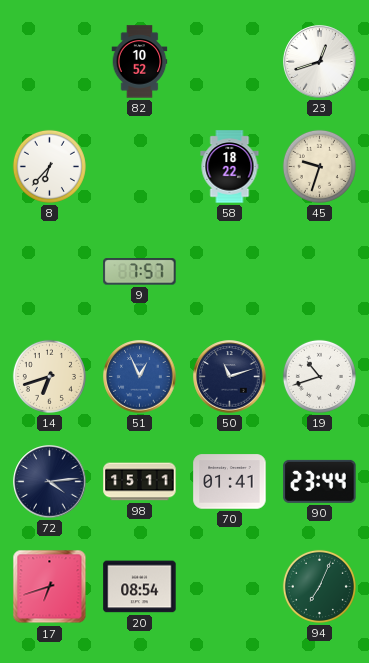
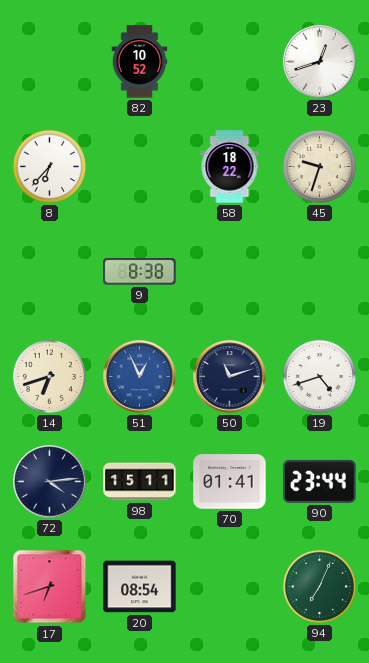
9: 7:57 -> 8:38 (140, 272)
19: 10:42 -> 4:42 (319, 376)
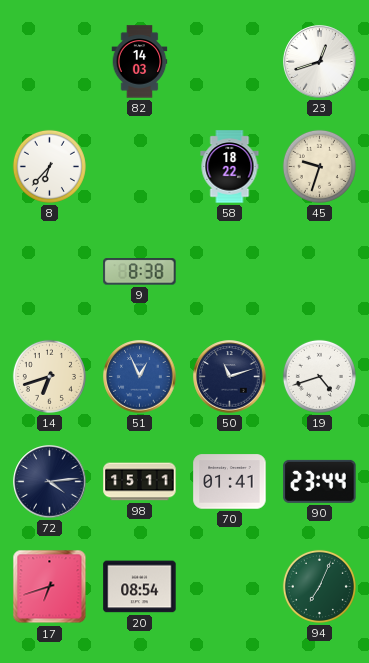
82: 10:52 -> 14:03 (140, 62)
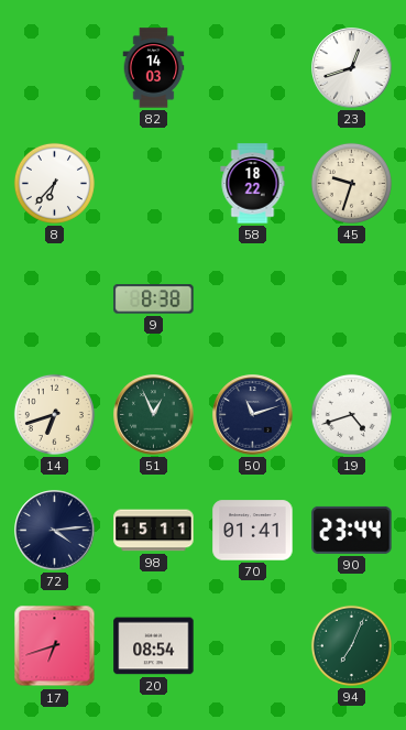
51 dial: blue -> green (154, 415)
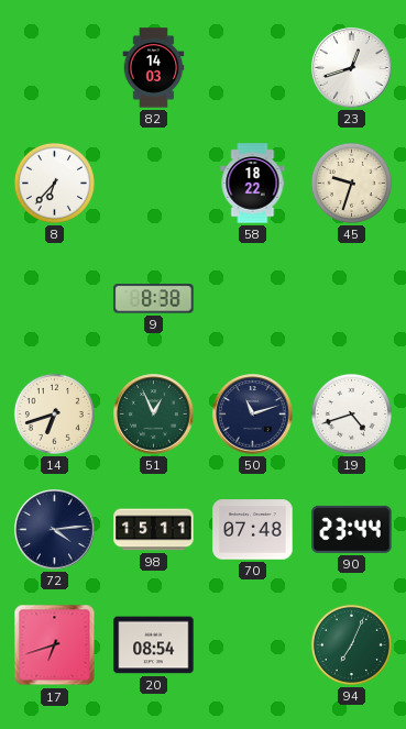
70: 01:41 -> 07:48 (253, 530)
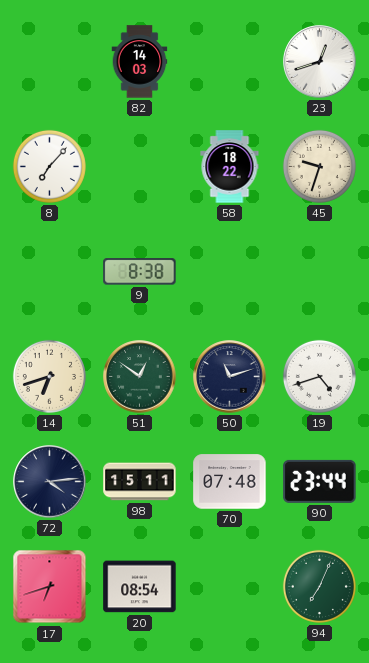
8: 6:37 -> 7:07 (49, 166)
51: 12:56 -> 12:51 (140, 377)
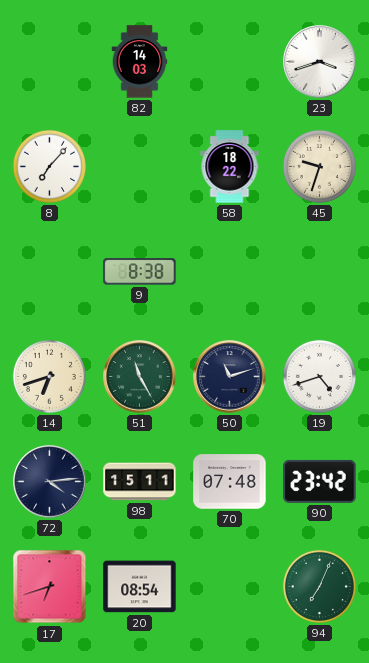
23: 12:42 -> 3:42 (320, 62)
51: 12:51 -> 11:25 (140, 377)
90: 23:44 -> 23:42 (320, 481)
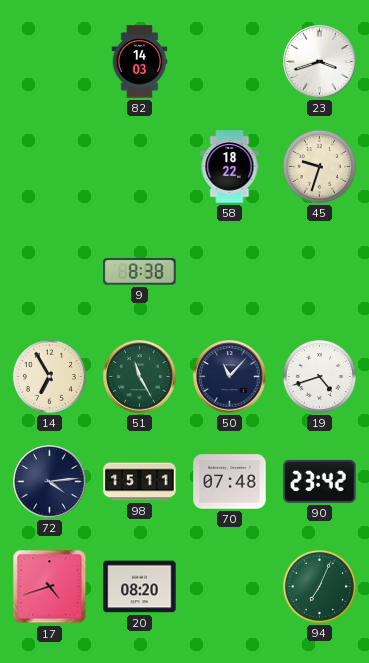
8: 7:07 -> none (49, 166)
14: 6:42 -> 6:55 (49, 376)
50: 11:12 -> 11:07 (230, 377)
17: 6:42 -> 4:42 (50, 587)
20: 08:54 -> 08:20 (140, 587)
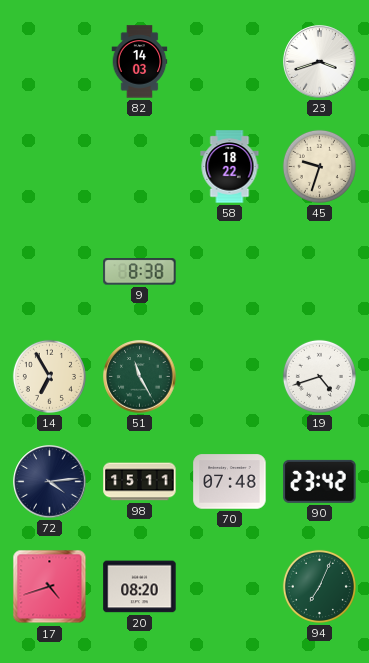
50: 11:07 -> none (230, 377)
